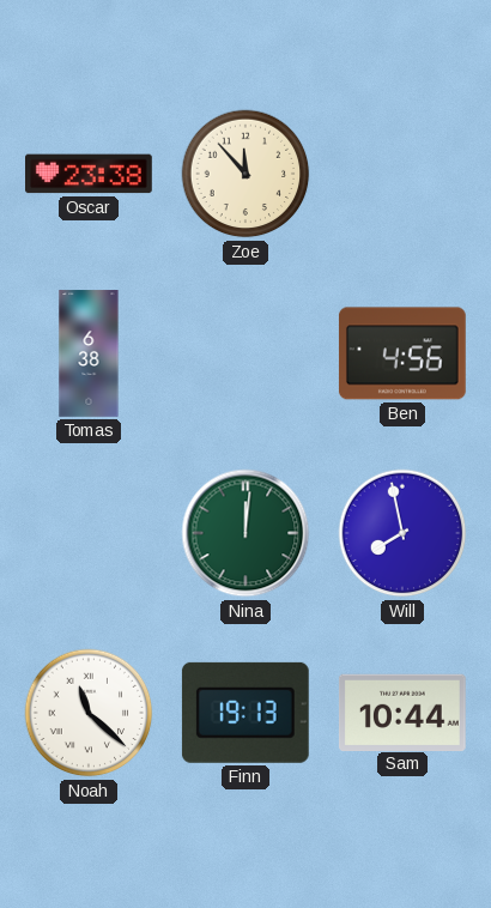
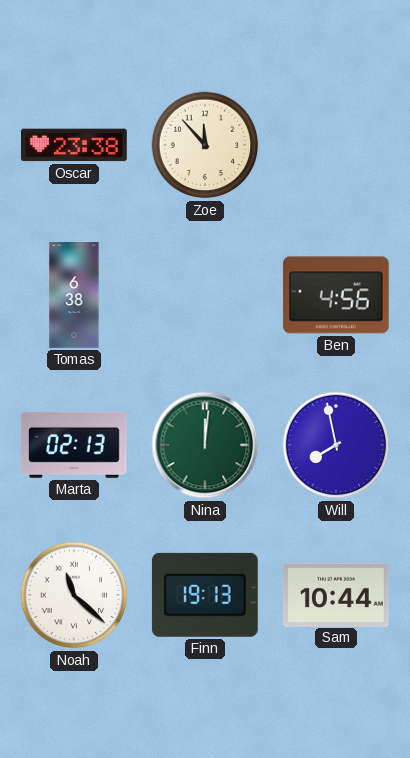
Marta: none -> 02:13 (74, 445)
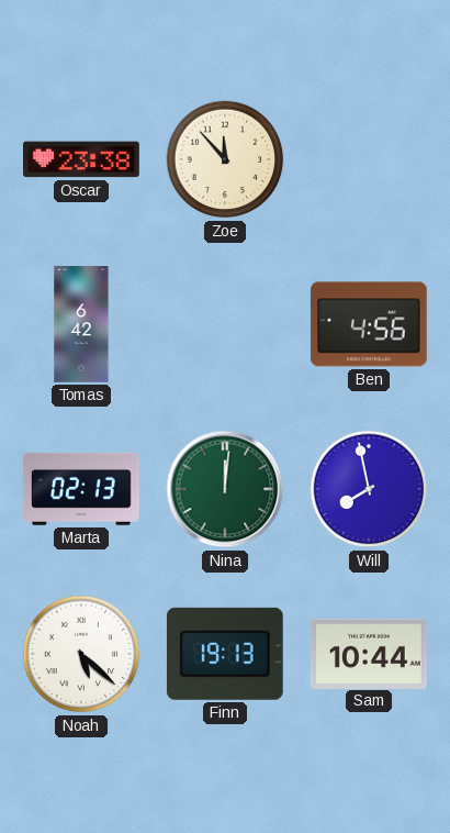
Tomas: 6:38 -> 6:42 (81, 324)
Noah: 11:22 -> 5:22 (81, 654)
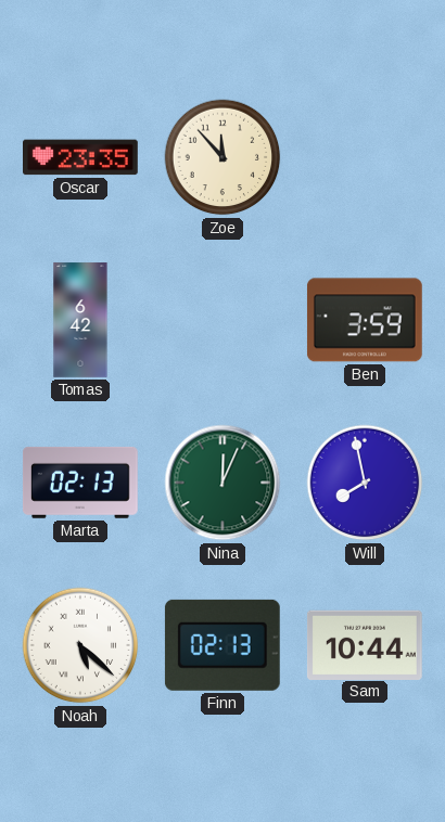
Oscar: 23:38 -> 23:35 (81, 157)
Ben: 4:56 -> 3:59 (365, 320)
Nina: 12:01 -> 12:04 (223, 483)
Finn: 19:13 -> 02:13 (223, 645)
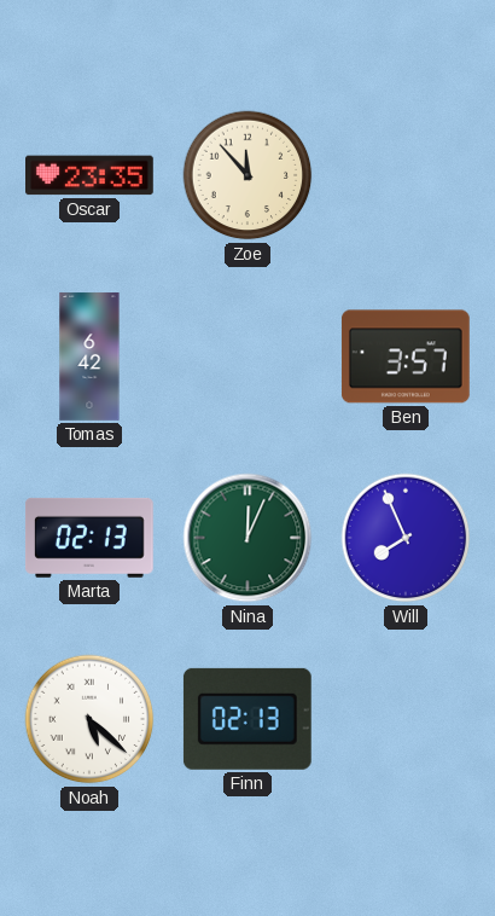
Ben: 3:59 -> 3:57 (406, 356)
Will: 7:58 -> 7:56 (406, 538)
Sam: 10:44 -> none (365, 644)
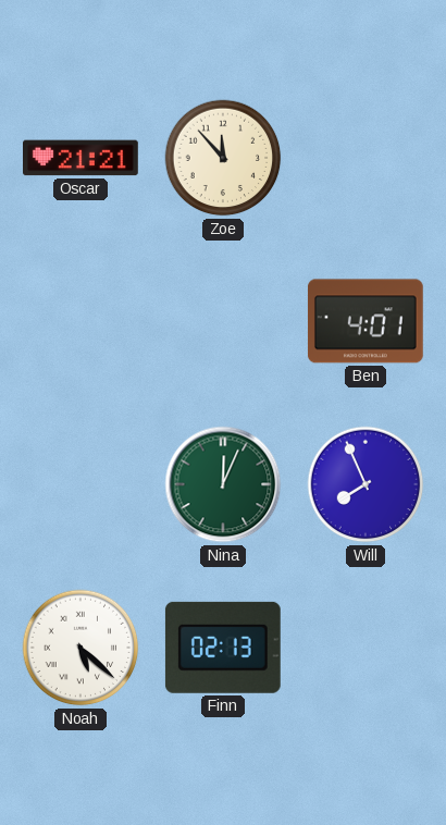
Oscar: 23:35 -> 21:21 (82, 158)
Tomas: 6:42 -> none (89, 356)
Ben: 3:57 -> 4:01 (366, 321)
Marta: 02:13 -> none (89, 538)
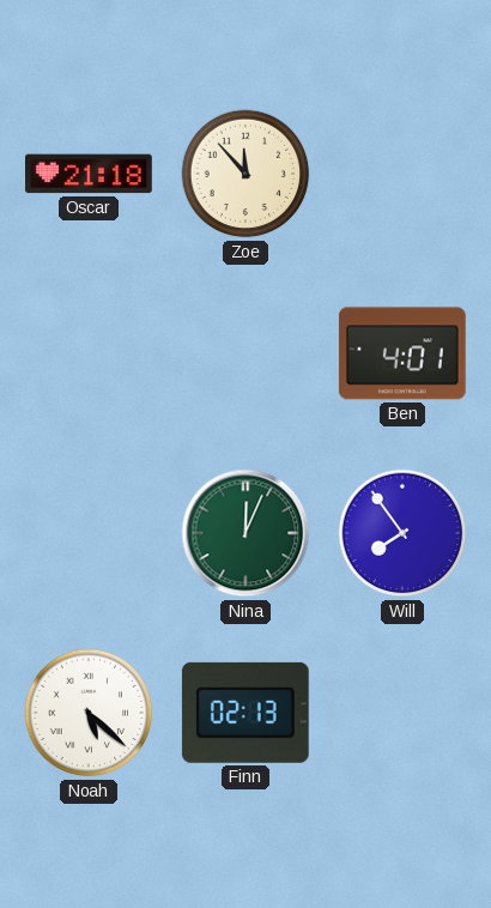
Oscar: 21:21 -> 21:18 (90, 174)
Will: 7:56 -> 7:54 (402, 533)
